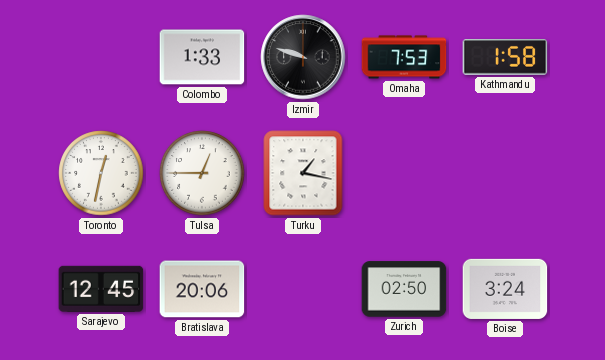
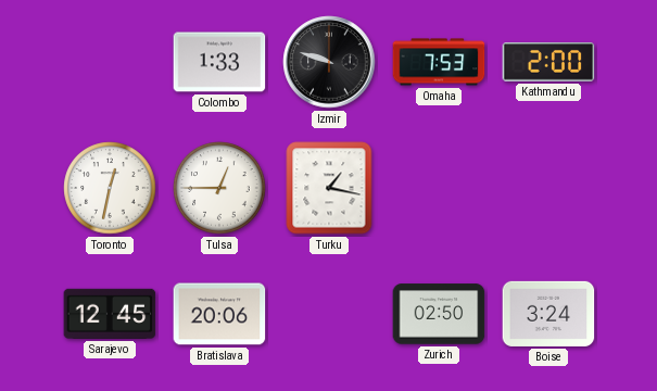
Kathmandu: 1:58 -> 2:00 (548, 63)
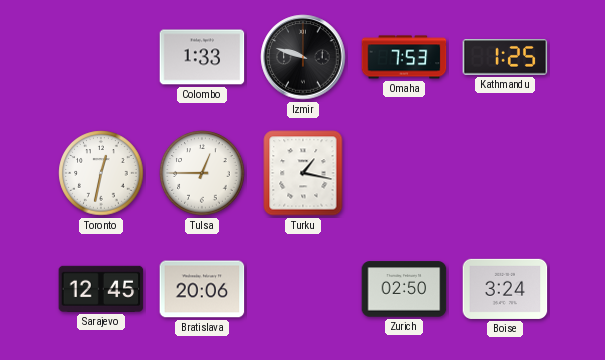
Kathmandu: 2:00 -> 1:25 (505, 58)
